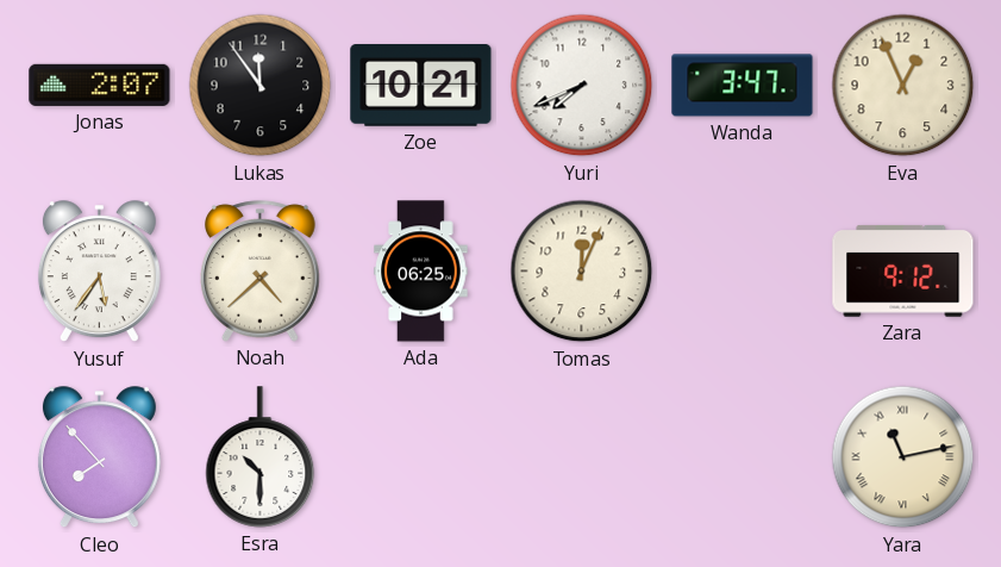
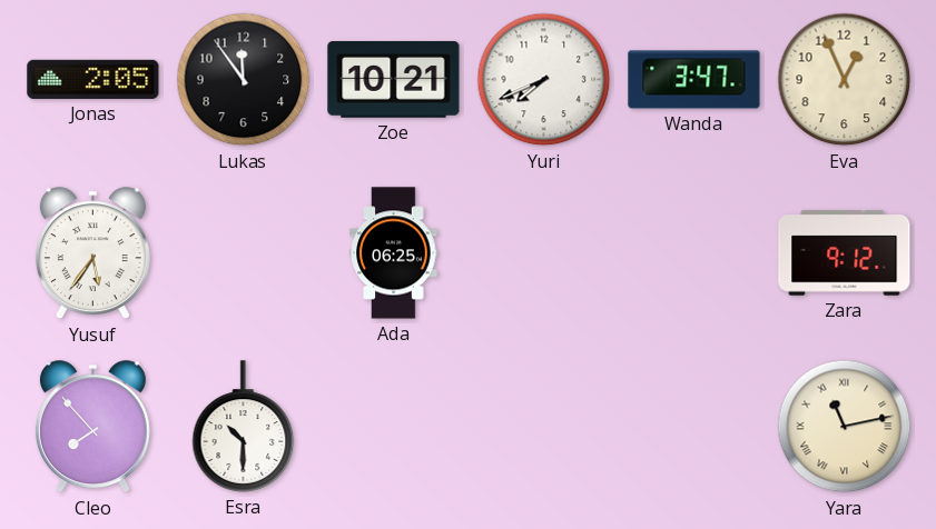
Jonas: 2:07 -> 2:05 (93, 79)
Noah: 4:38 -> none (261, 272)
Tomas: 12:04 -> none (582, 272)
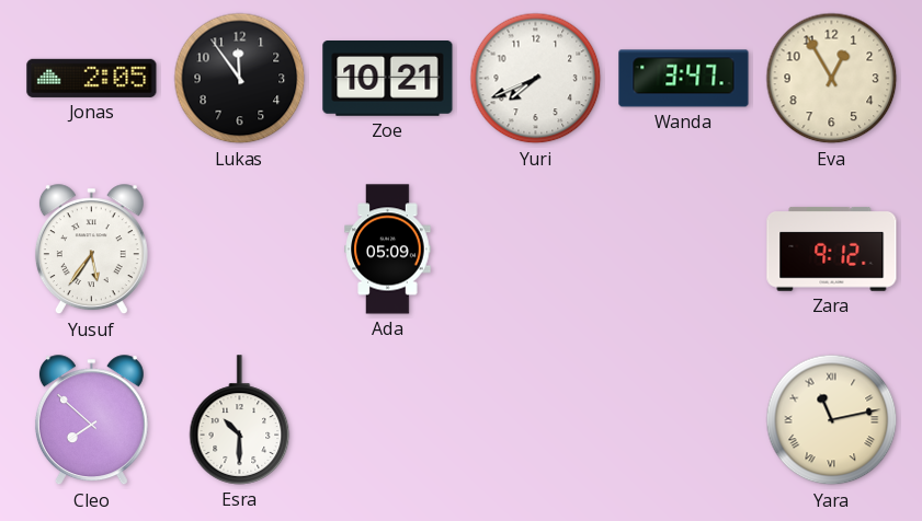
Eva: 12:56 -> 12:55 (832, 79)
Ada: 06:25 -> 05:09 (388, 250)
Cleo: 7:53 -> 7:52 (91, 420)
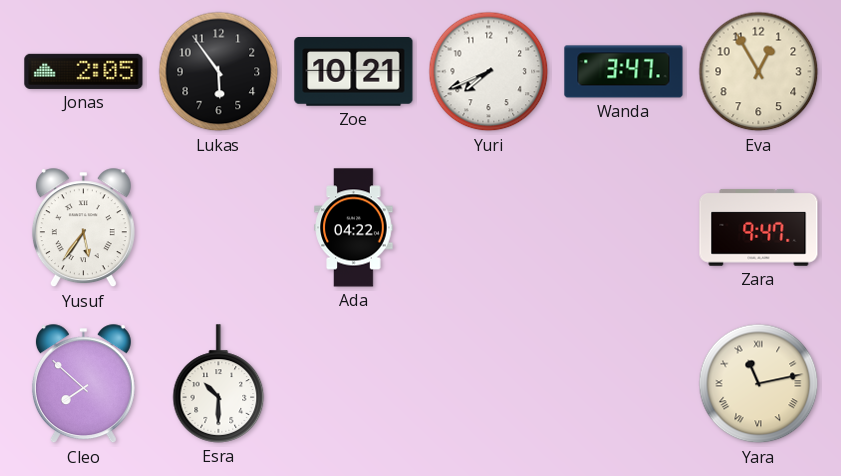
Lukas: 11:54 -> 5:54 (219, 72)
Ada: 05:09 -> 04:22 (354, 228)
Zara: 9:12 -> 9:47 (759, 227)
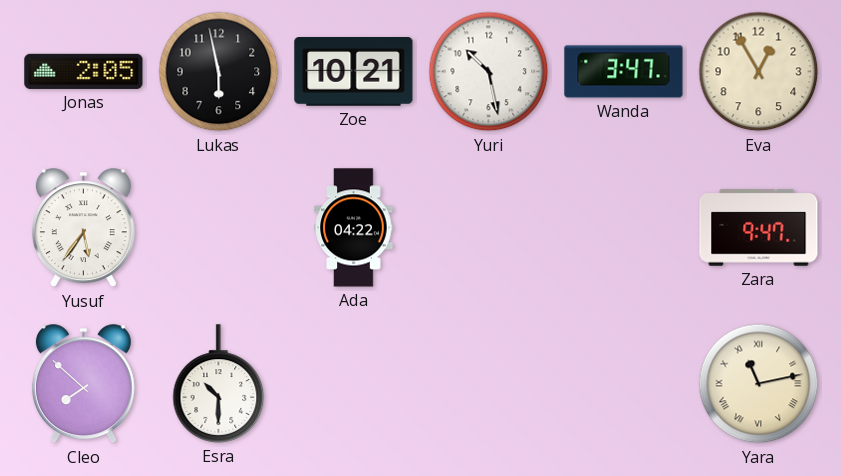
Lukas: 5:54 -> 5:58 (219, 72)
Yuri: 7:41 -> 10:28 (489, 72)
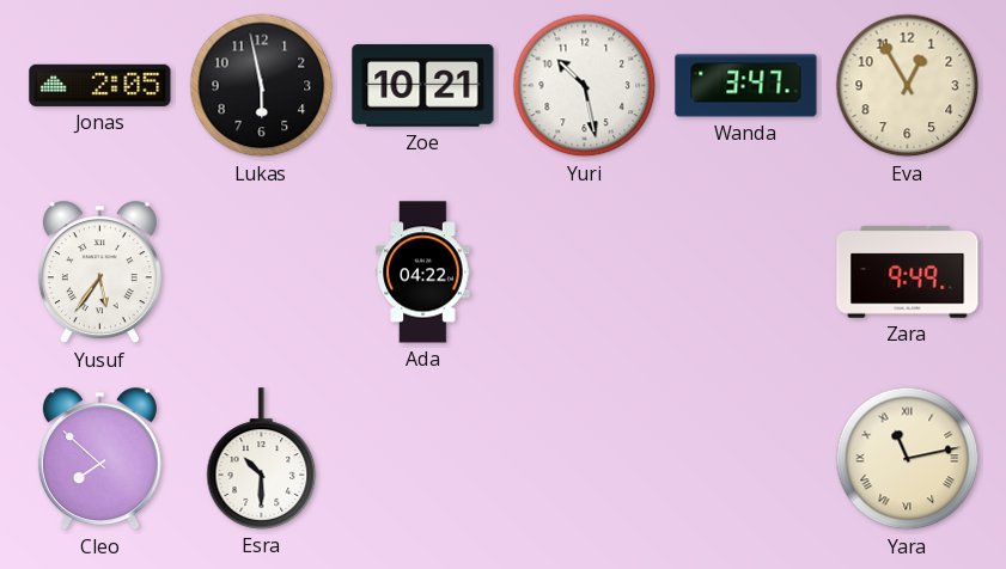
Zara: 9:47 -> 9:49 (908, 271)
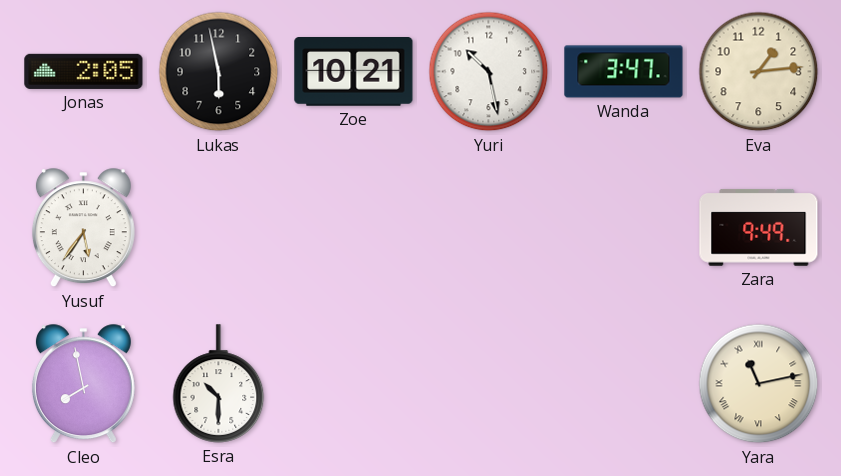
Eva: 12:55 -> 1:14 (759, 72)
Ada: 04:22 -> none (423, 273)
Cleo: 7:52 -> 7:58 (83, 384)
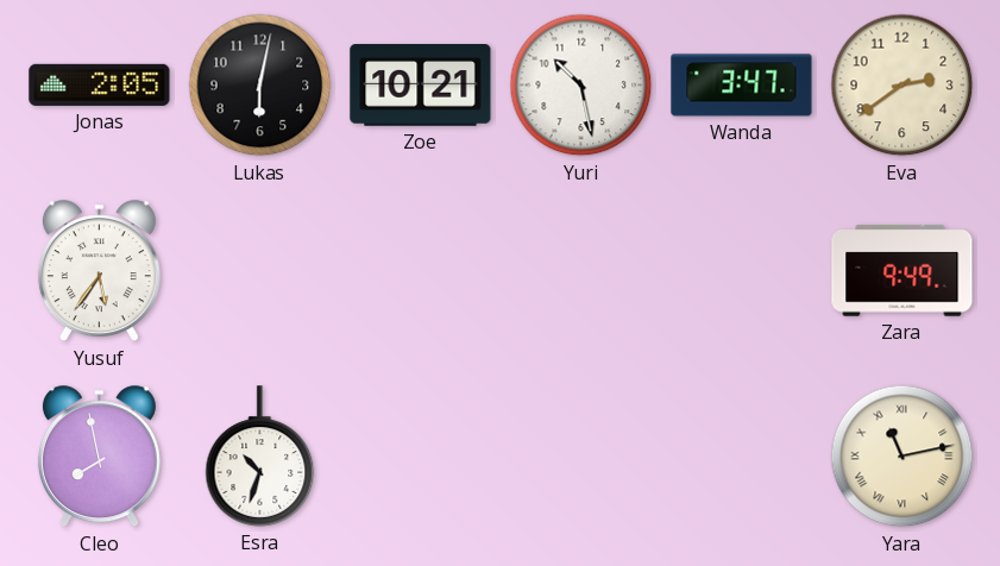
Lukas: 5:58 -> 6:02 (260, 86)
Eva: 1:14 -> 2:39 (902, 86)
Esra: 10:30 -> 10:33 (260, 457)
